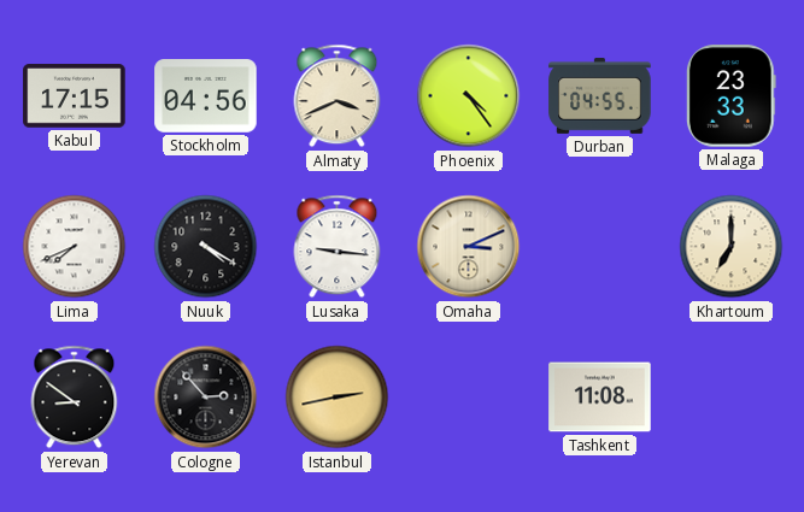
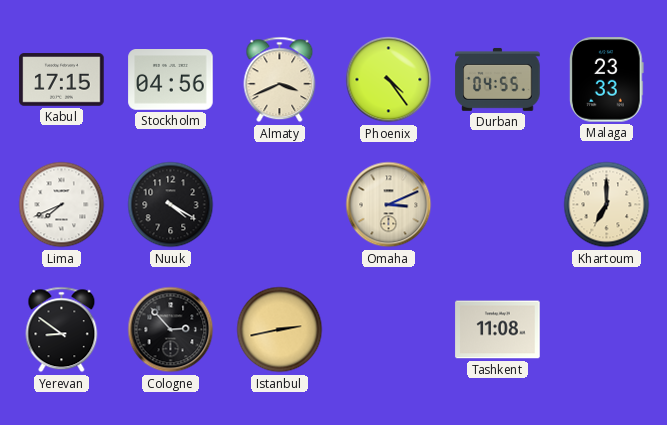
Lusaka: 9:16 -> none (338, 247)
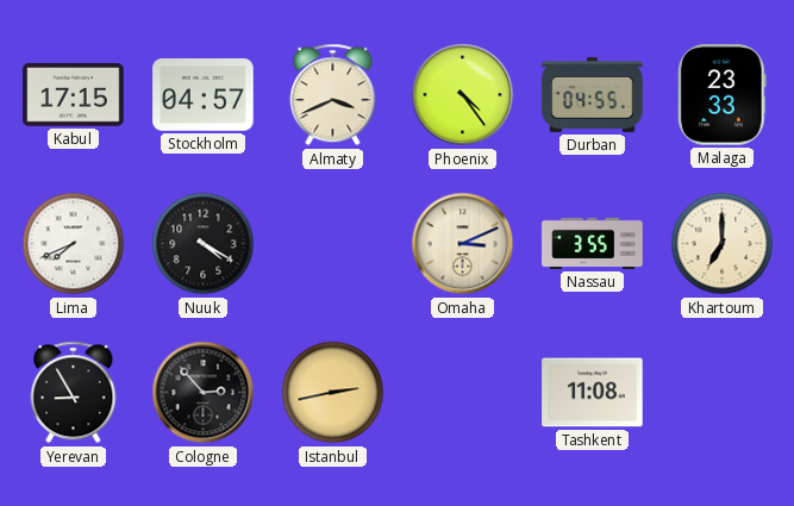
Stockholm: 04:56 -> 04:57 (204, 95)
Nassau: none -> 3:55 (593, 243)
Yerevan: 8:51 -> 8:55 (74, 393)
